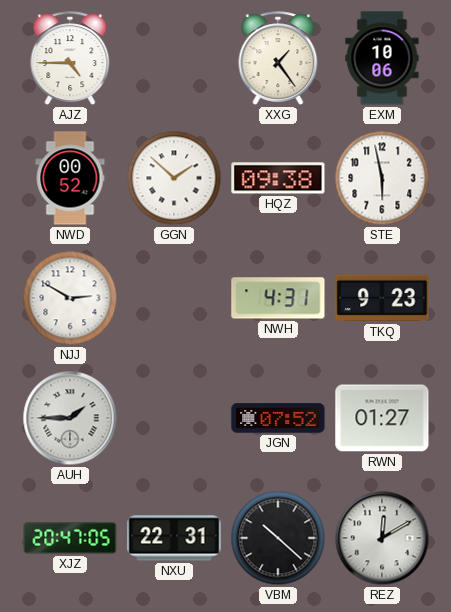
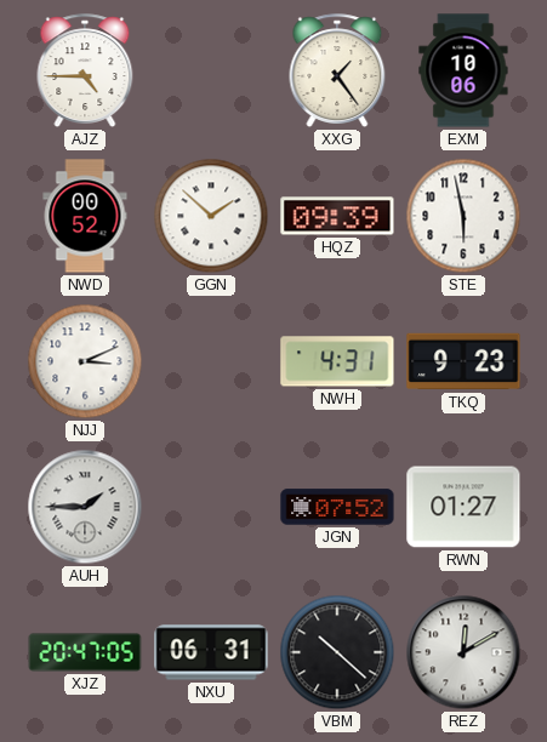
HQZ: 09:38 -> 09:39 (337, 216)
NJJ: 2:50 -> 3:11 (85, 361)
NXU: 22:31 -> 06:31 (211, 652)
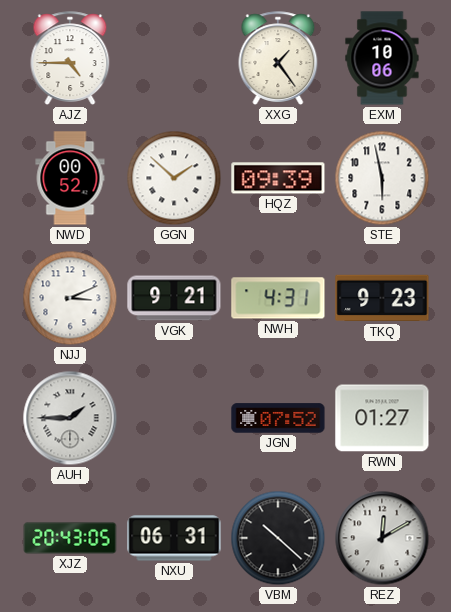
VGK: none -> 9:21 (174, 298)
XJZ: 20:47 -> 20:43 (70, 539)
